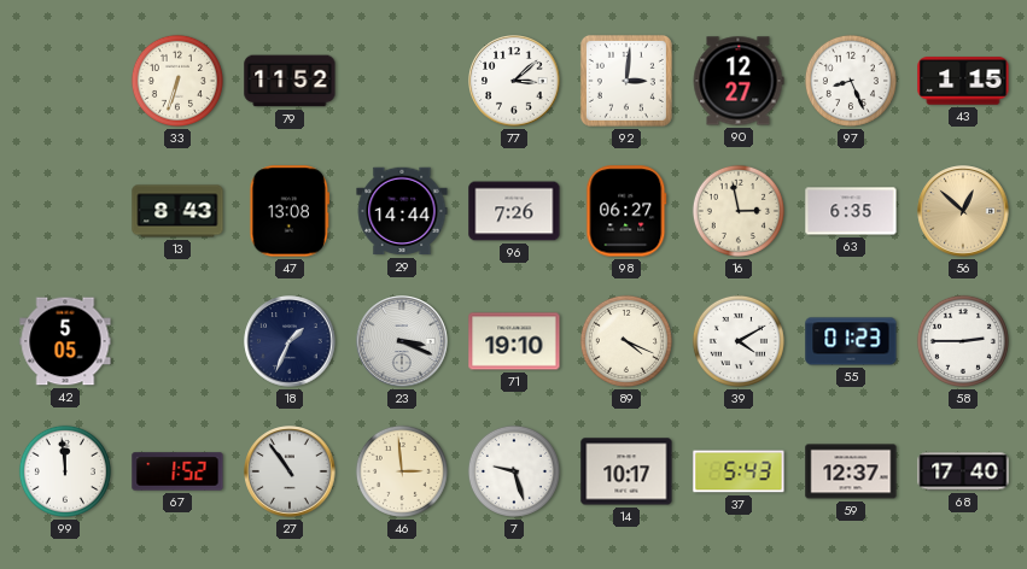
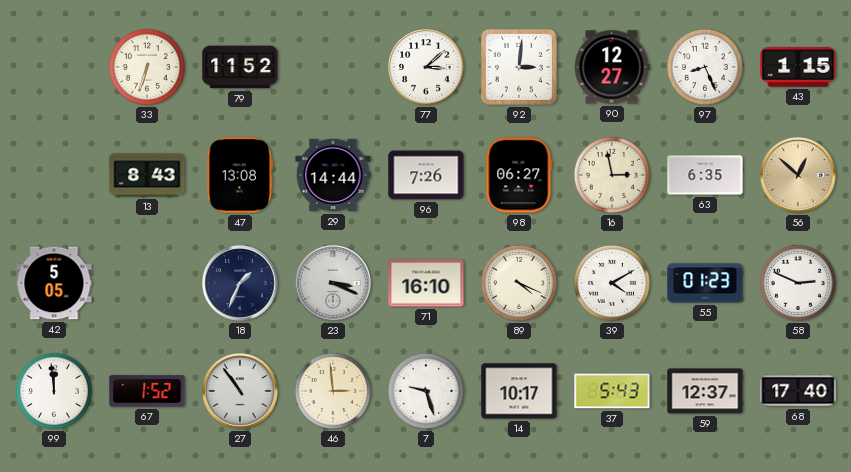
71: 19:10 -> 16:10 (426, 283)
58: 2:45 -> 2:49 (798, 283)
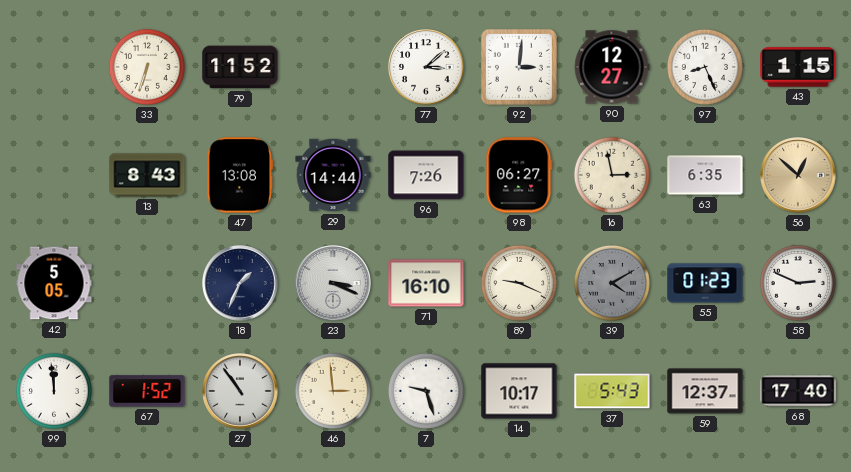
89: 4:19 -> 9:19 (519, 283)
39 dial: white -> grey (612, 283)
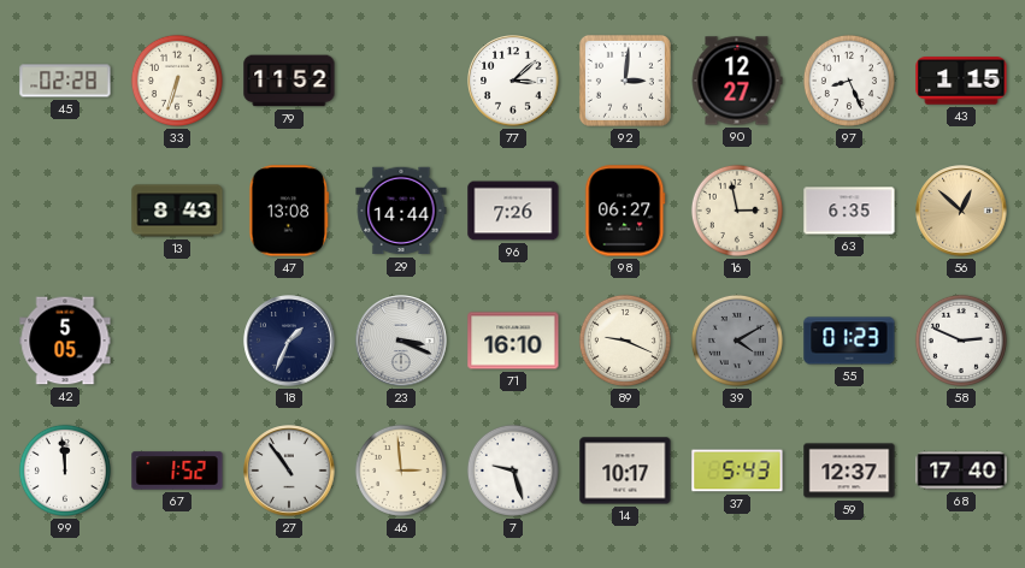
45: none -> 02:28 (65, 81)
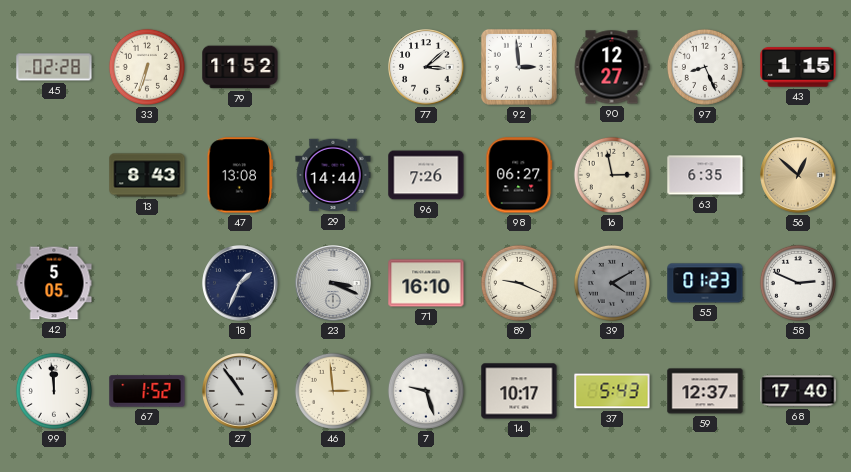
92: 3:01 -> 2:59 (519, 67)
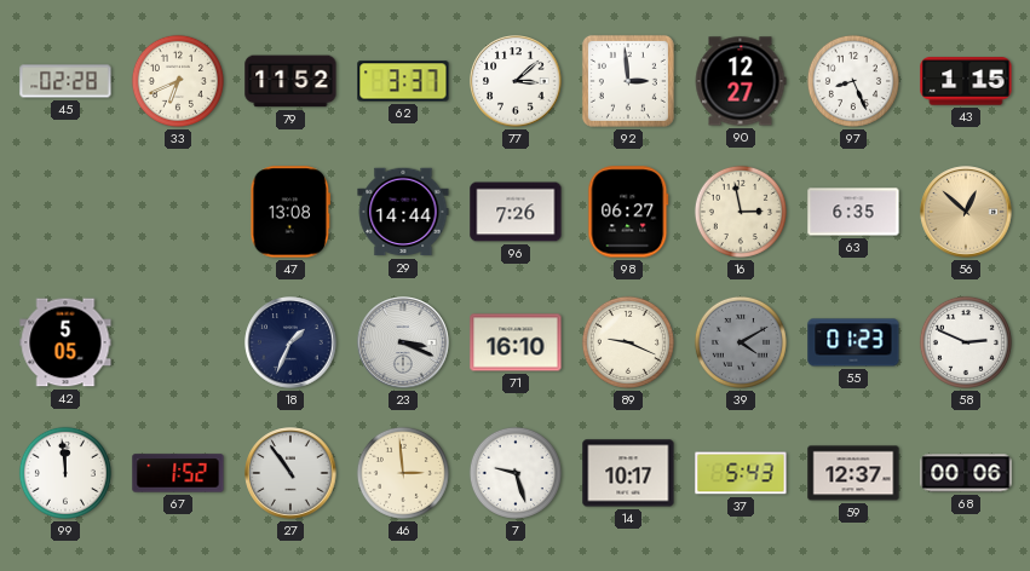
33: 6:33 -> 6:41 (178, 81)
62: none -> 3:37 (403, 81)
13: 8:43 -> none (147, 175)
68: 17:40 -> 00:06 (966, 473)
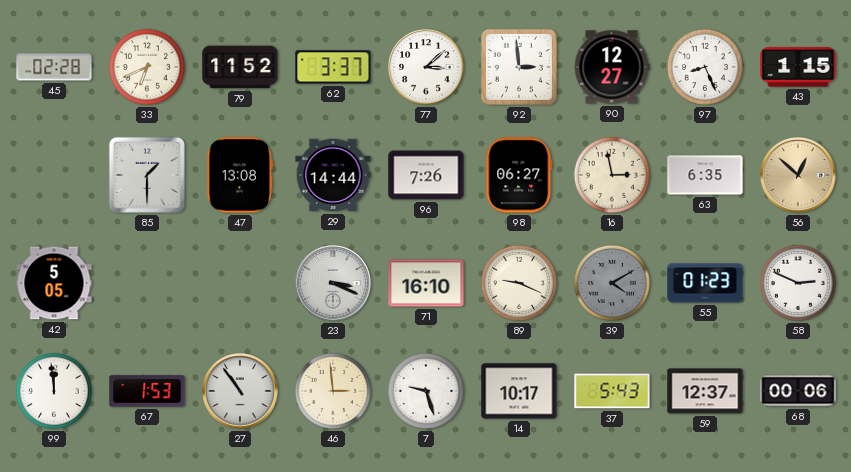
85: none -> 1:30 (147, 175)
18: 1:34 -> none (290, 342)
67: 1:52 -> 1:53 (147, 391)
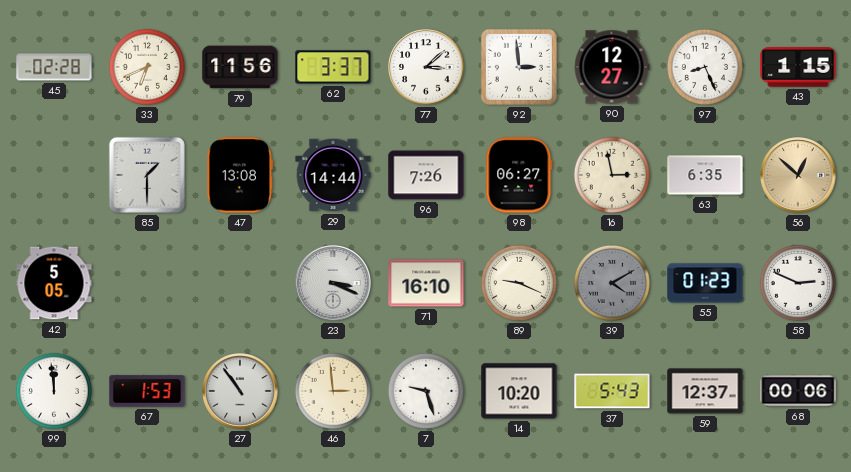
79: 11:52 -> 11:56 (240, 67)
14: 10:17 -> 10:20 (519, 391)
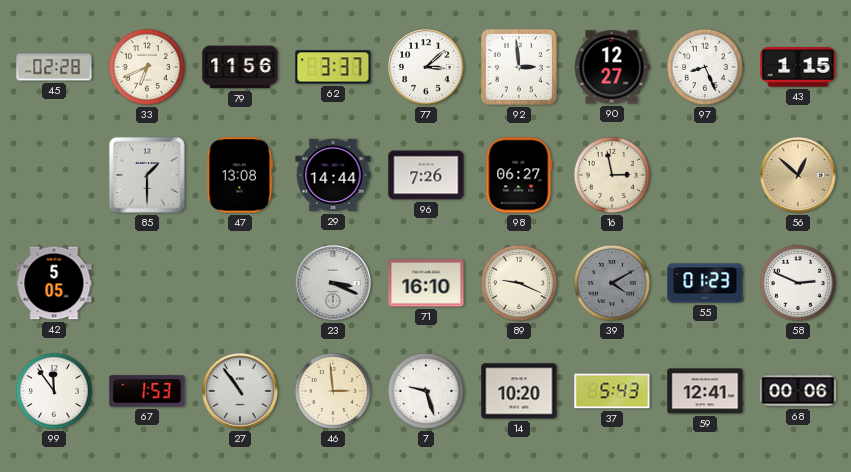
63: 6:35 -> none (705, 175)
99: 11:59 -> 11:54 (54, 391)
59: 12:37 -> 12:41 (705, 391)
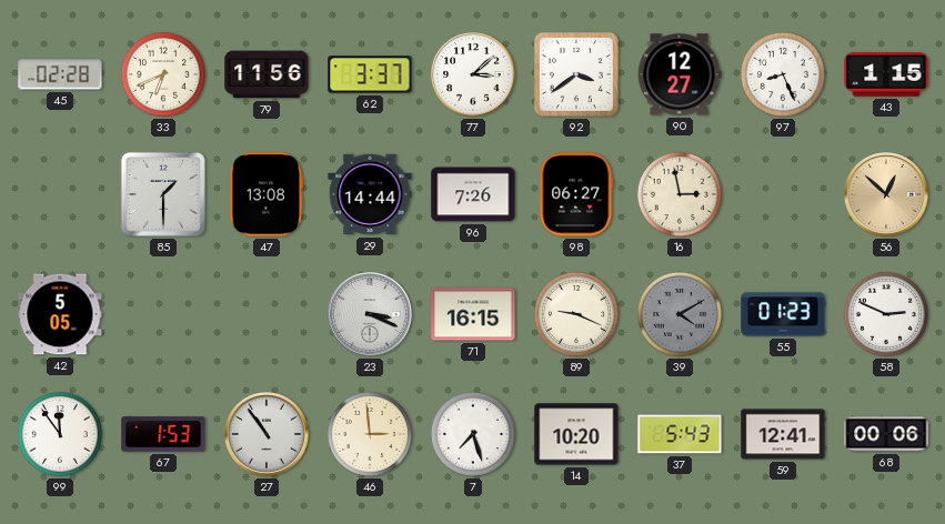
92: 2:59 -> 3:39 (576, 74)
71: 16:10 -> 16:15 (473, 314)
7: 9:27 -> 7:27 (473, 434)
